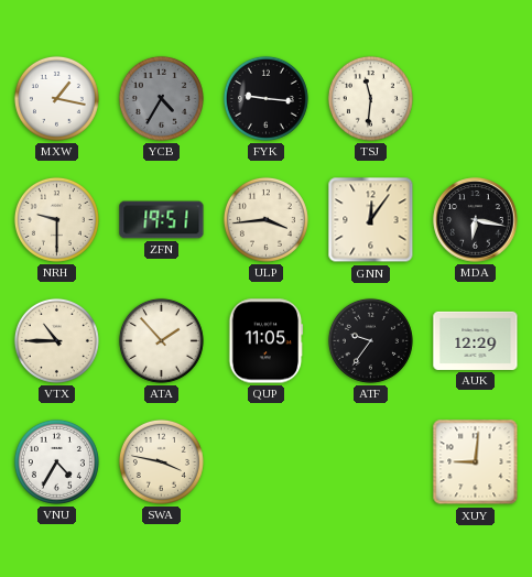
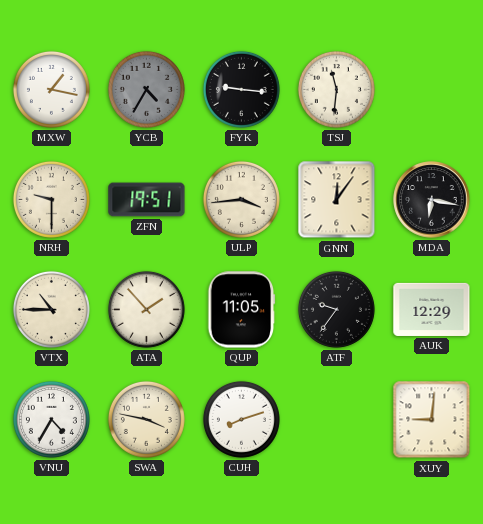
CUH: none -> 8:12 (241, 419)
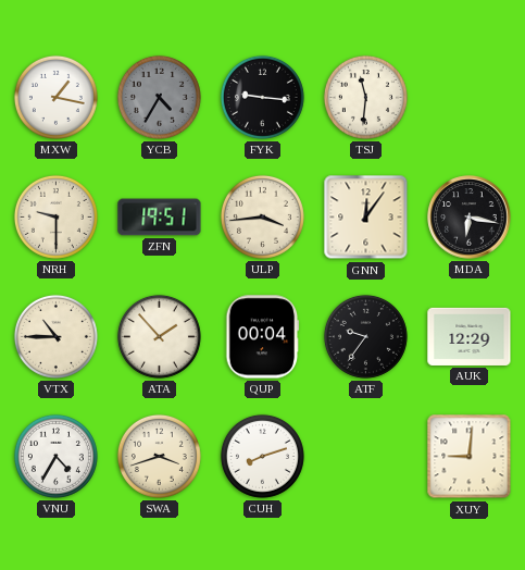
QUP: 11:05 -> 00:04 (263, 337)
SWA: 3:47 -> 3:42 (159, 456)
